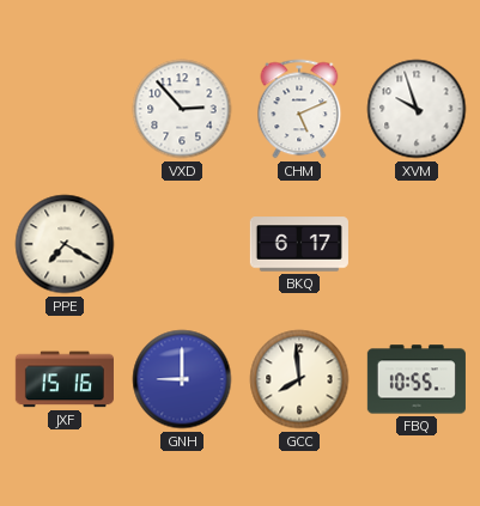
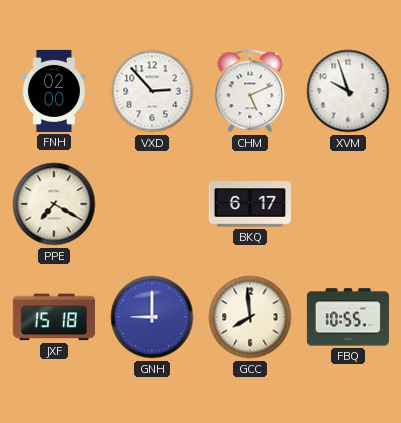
FNH: none -> 02:00 (53, 91)
JXF: 15:16 -> 15:18 (54, 317)
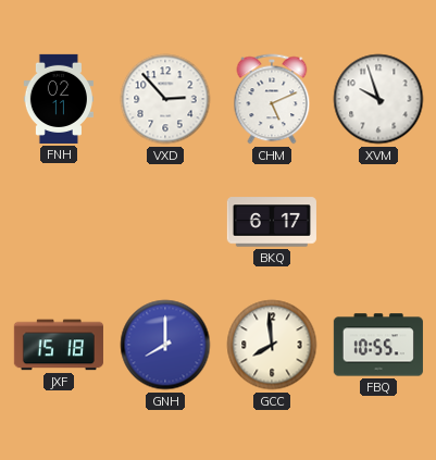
FNH: 02:00 -> 02:11 (58, 99)
PPE: 7:20 -> none (54, 204)
GNH: 9:00 -> 8:00 (165, 345)
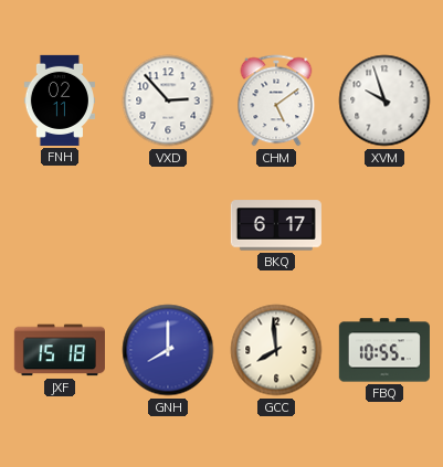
CHM: 5:11 -> 5:09 (276, 100)
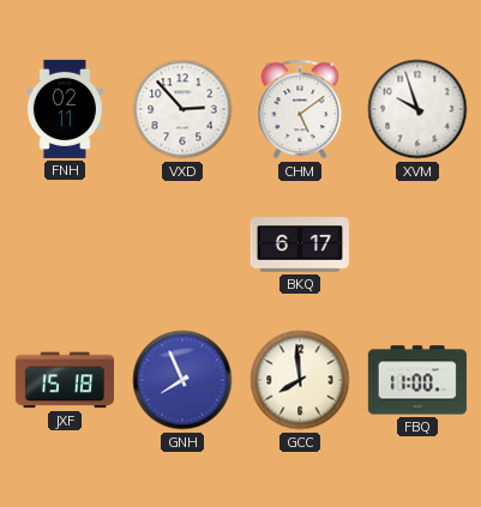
GNH: 8:00 -> 7:56 (182, 380)
FBQ: 10:55 -> 11:00 (417, 380)
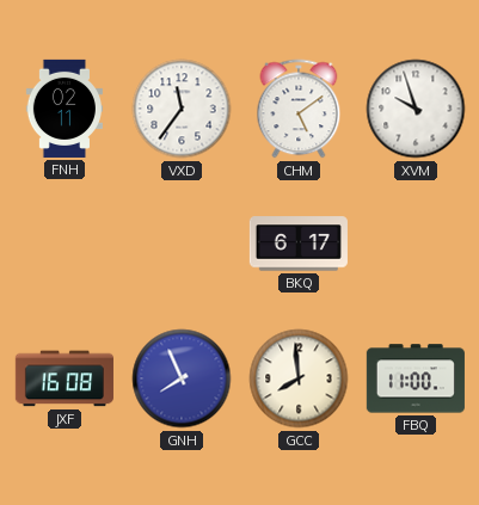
VXD: 2:53 -> 11:36 (182, 109)
JXF: 15:18 -> 16:08 (65, 378)
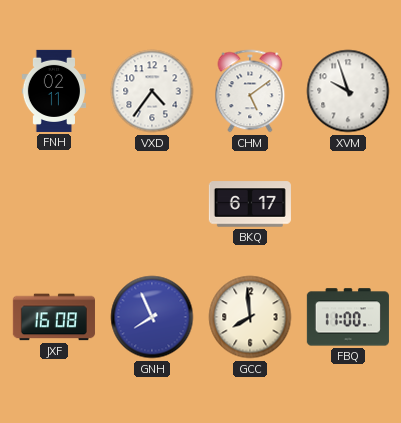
VXD: 11:36 -> 4:36 (152, 91)
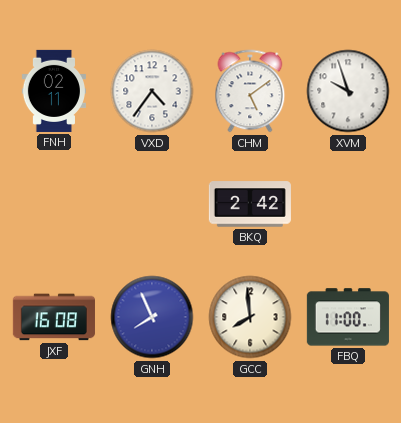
BKQ: 6:17 -> 2:42 (250, 204)
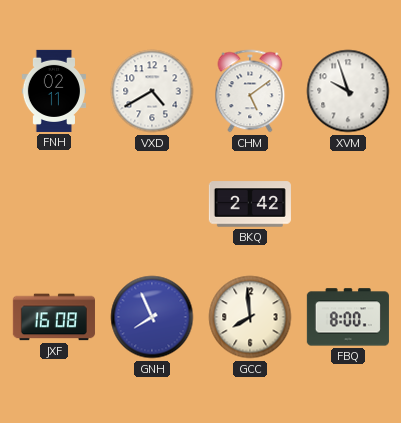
VXD: 4:36 -> 4:40 (152, 91)
FBQ: 11:00 -> 8:00 (348, 317)
